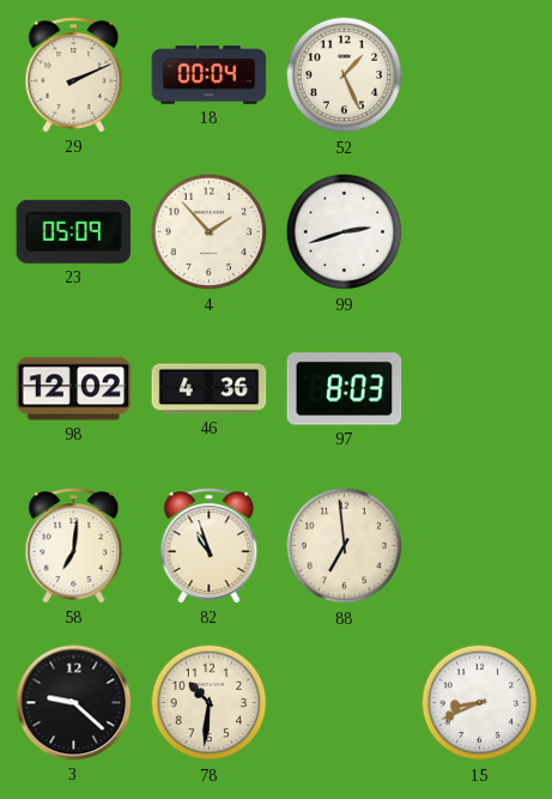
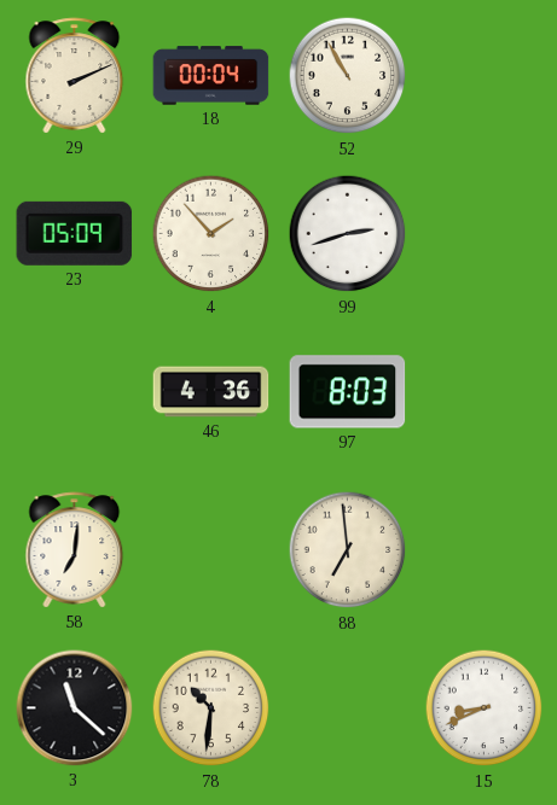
52: 1:26 -> 10:55 (348, 76)
98: 12:02 -> none (74, 389)
82: 10:57 -> none (210, 546)
3: 9:22 -> 11:22 (75, 708)
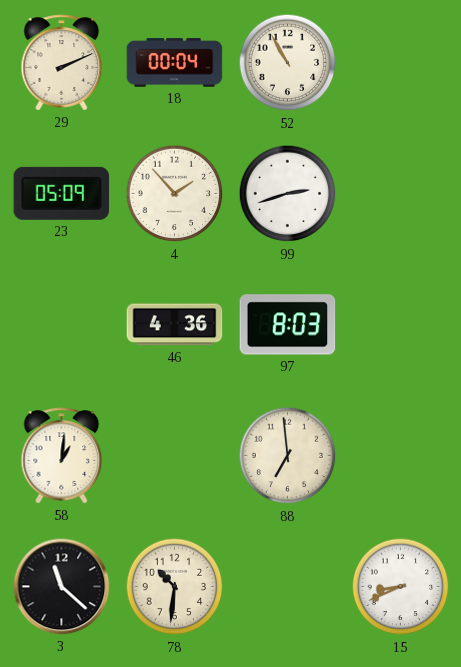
58: 7:01 -> 1:01 (62, 456)
